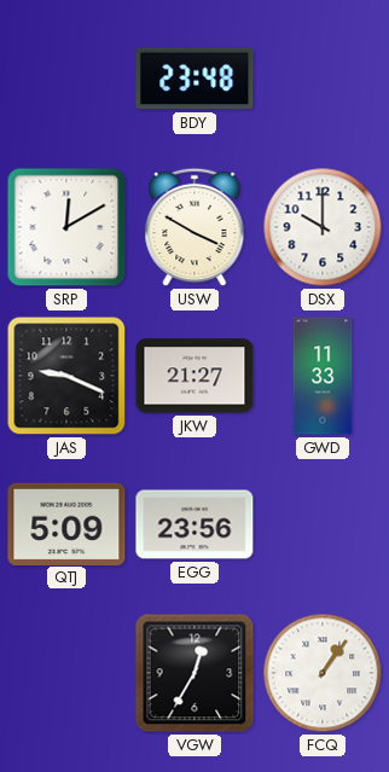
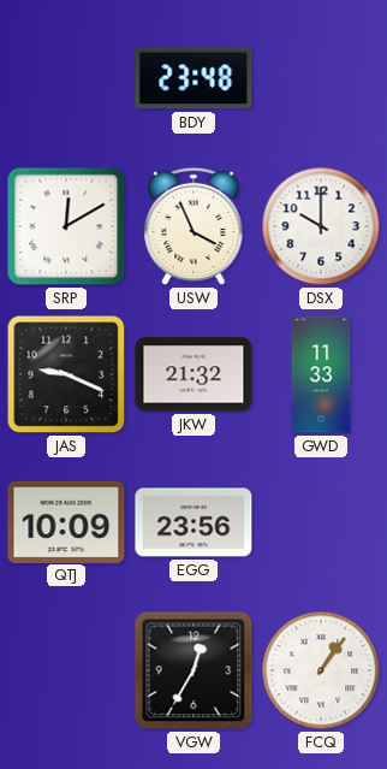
USW: 3:50 -> 3:56 (194, 226)
JKW: 21:27 -> 21:32 (194, 374)
QTJ: 5:09 -> 10:09 (66, 521)
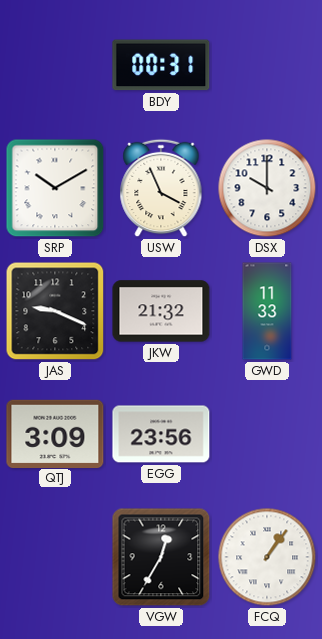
BDY: 23:48 -> 00:31 (161, 65)
SRP: 12:10 -> 10:10 (55, 188)
QTJ: 10:09 -> 3:09 (55, 433)
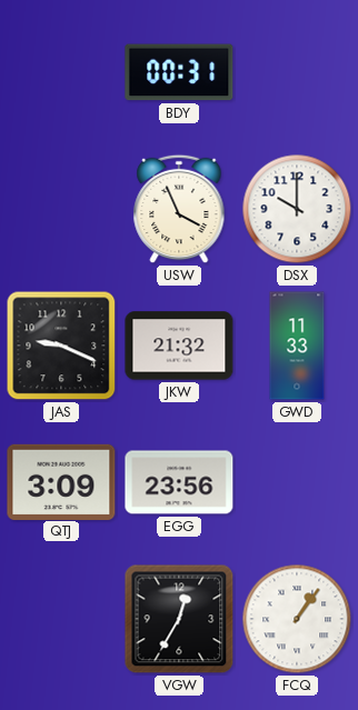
SRP: 10:10 -> none (55, 188)
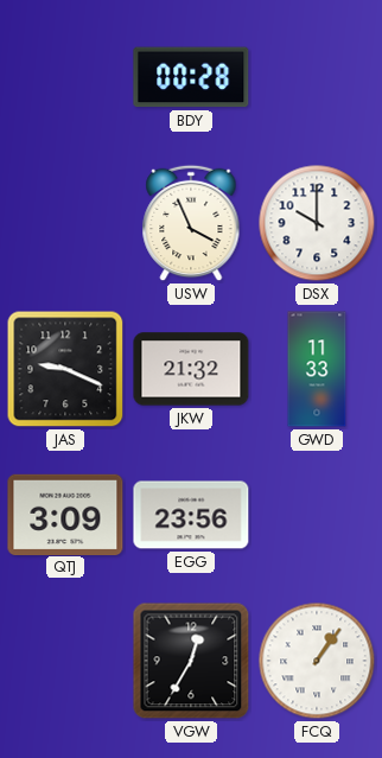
BDY: 00:31 -> 00:28 (191, 77)
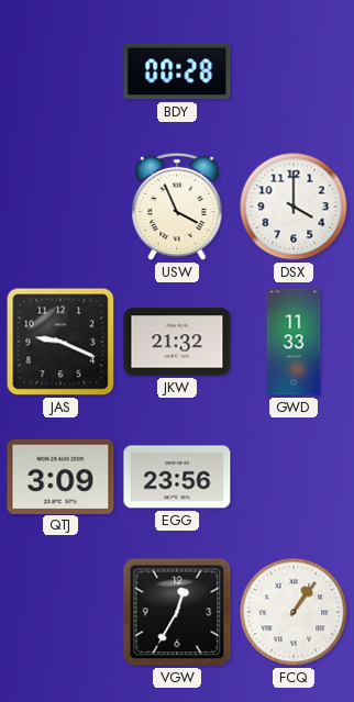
DSX: 10:00 -> 4:00 (294, 207)
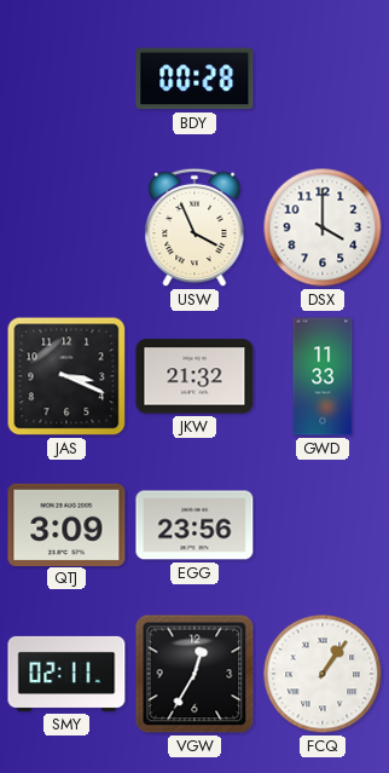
JAS: 9:19 -> 3:19 (66, 376)
SMY: none -> 02:11 (66, 674)
